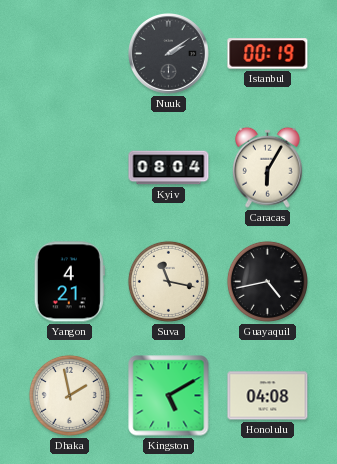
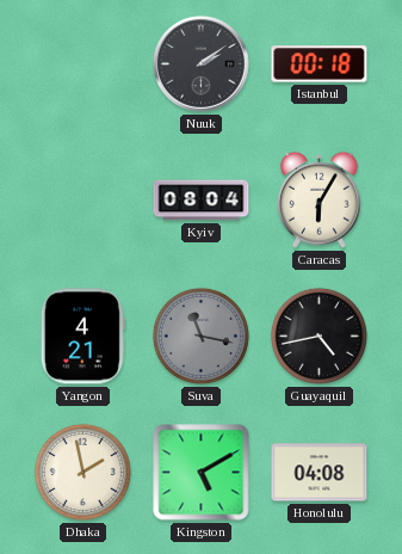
Istanbul: 00:19 -> 00:18 (320, 64)
Suva dial: cream -> grey (200, 336)
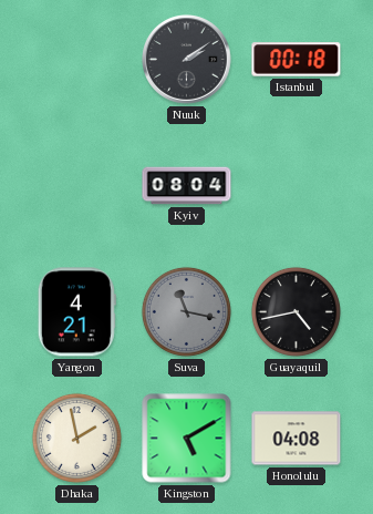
Caracas: 6:05 -> none (318, 199)
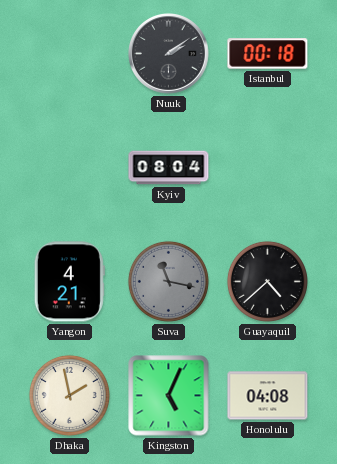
Guayaquil: 4:43 -> 4:38 (267, 281)
Kingston: 5:10 -> 5:04 (169, 396)
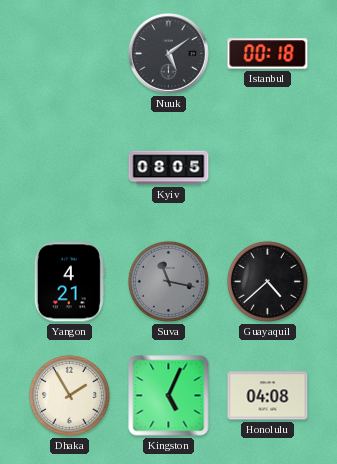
Nuuk: 2:09 -> 5:09 (169, 54)
Kyiv: 08:04 -> 08:05 (169, 168)
Dhaka: 1:58 -> 1:55 (69, 395)
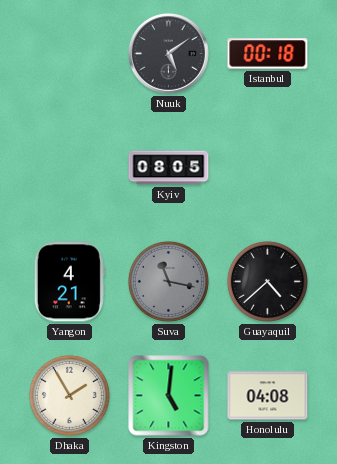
Kingston: 5:04 -> 5:01 (169, 396)
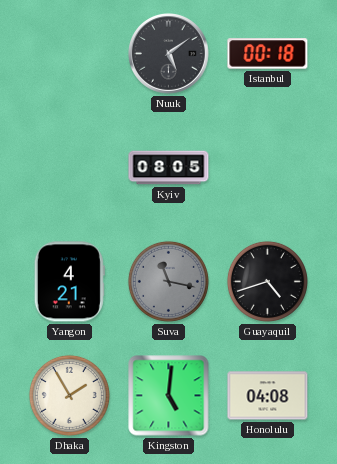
Guayaquil: 4:38 -> 4:42 (267, 281)
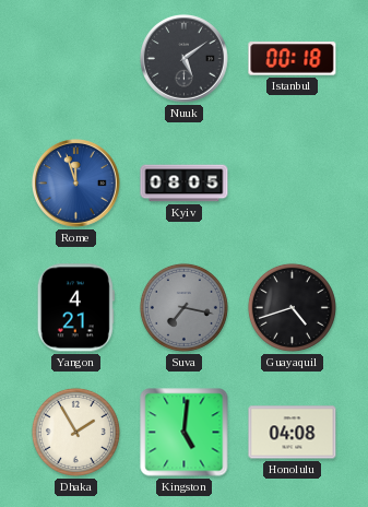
Rome: none -> 11:57 (76, 184)
Suva: 11:17 -> 7:17 (183, 307)
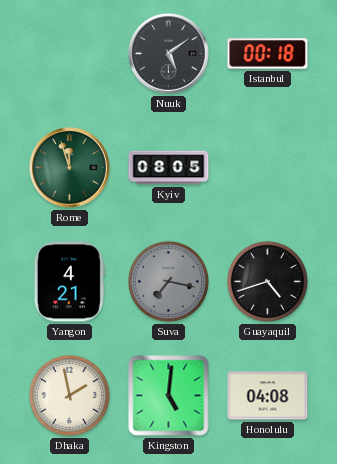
Rome dial: blue -> green (70, 168)
Dhaka: 1:55 -> 1:58 (69, 395)
